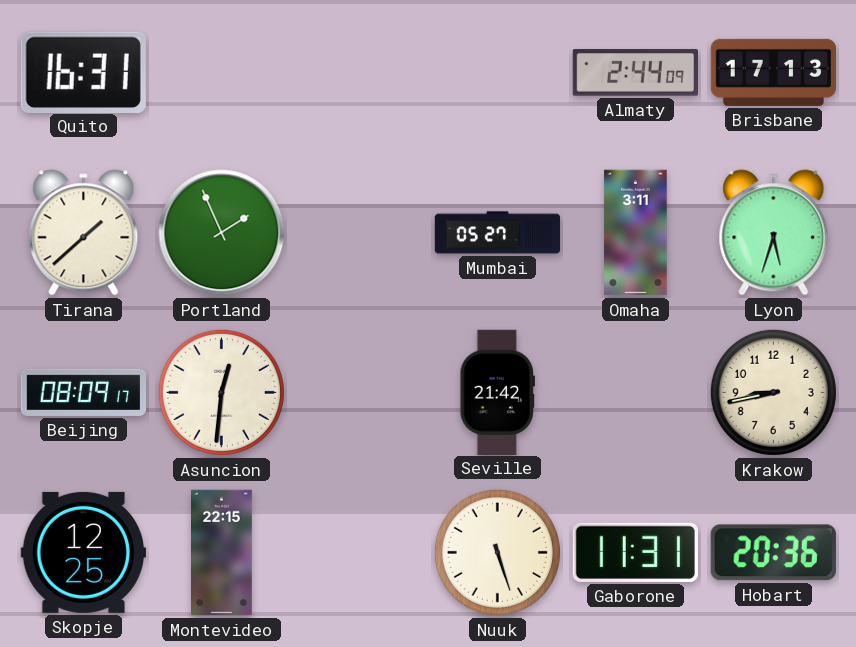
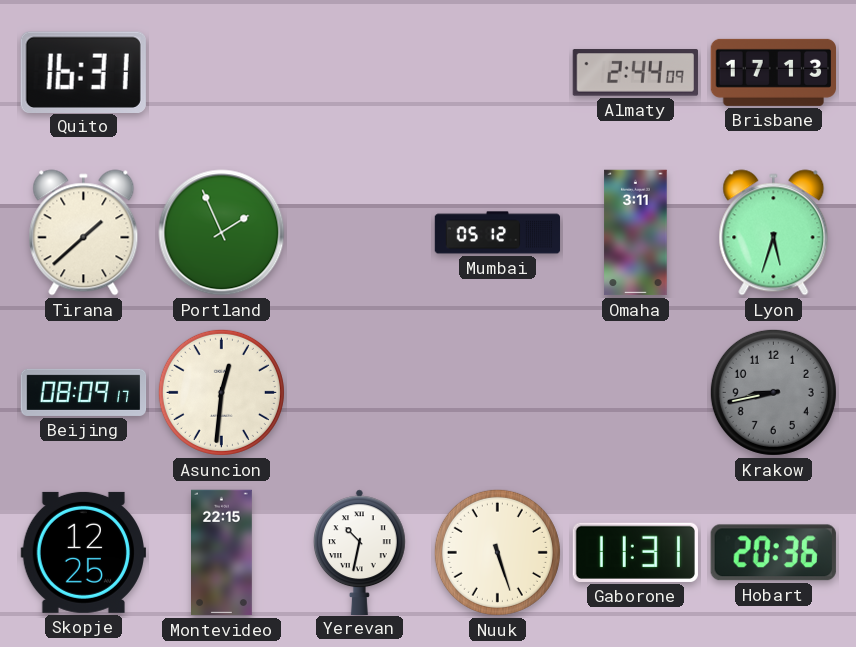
Mumbai: 05:27 -> 05:12 (498, 233)
Seville: 21:42 -> none (498, 392)
Krakow dial: cream -> grey (773, 392)
Yerevan: none -> 10:32 (359, 552)
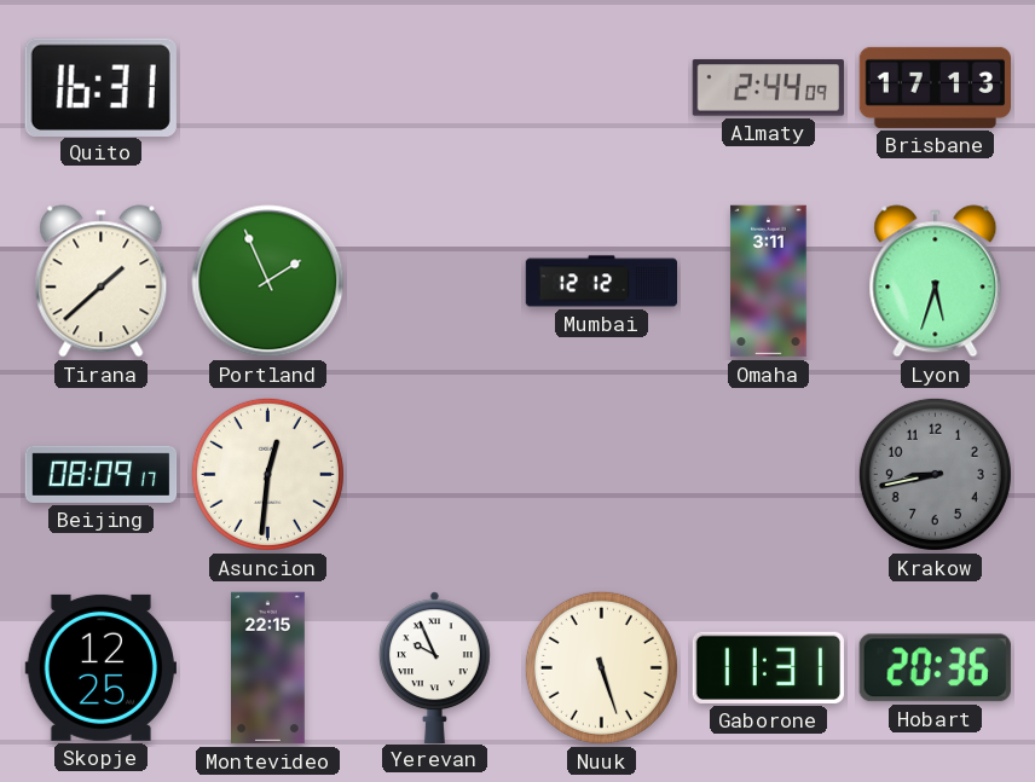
Mumbai: 05:12 -> 12:12 (602, 282)
Yerevan: 10:32 -> 9:56 (434, 667)
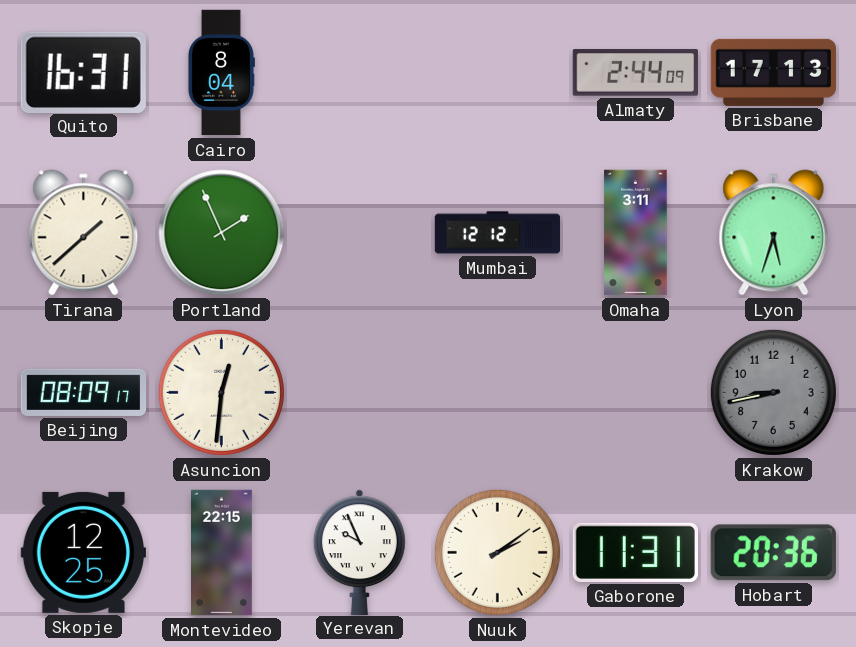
Cairo: none -> 8:04 (221, 73)
Nuuk: 5:27 -> 2:09 (497, 552)
